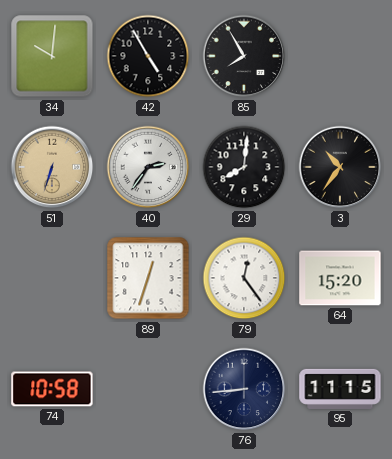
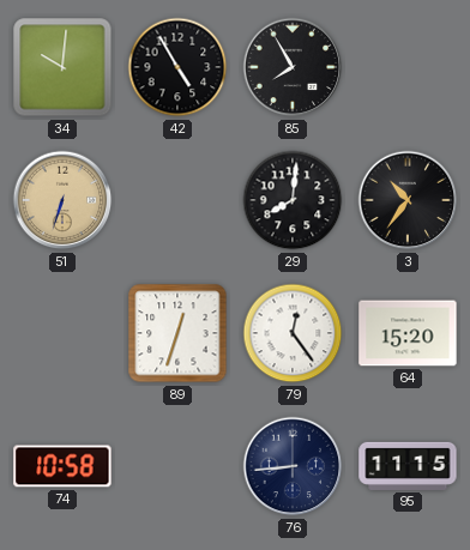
40: 2:36 -> none (148, 167)
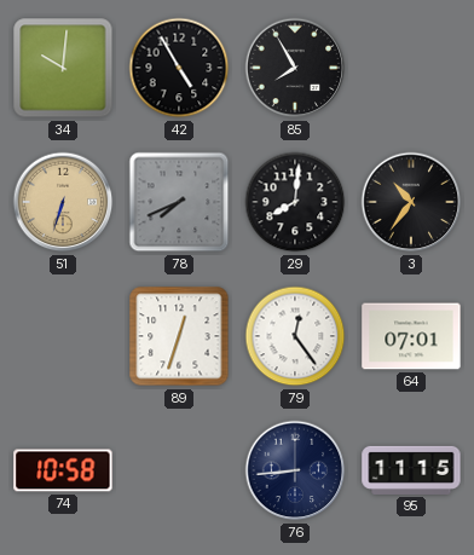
78: none -> 7:41 (179, 202)
64: 15:20 -> 07:01 (411, 336)
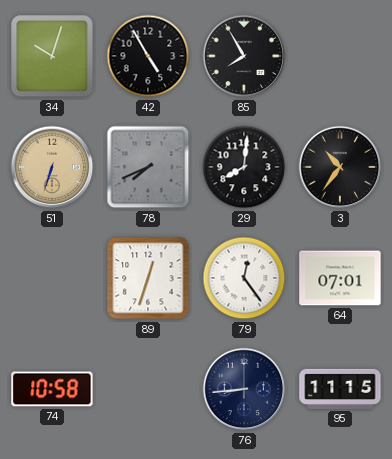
34: 10:01 -> 10:03 (52, 56)
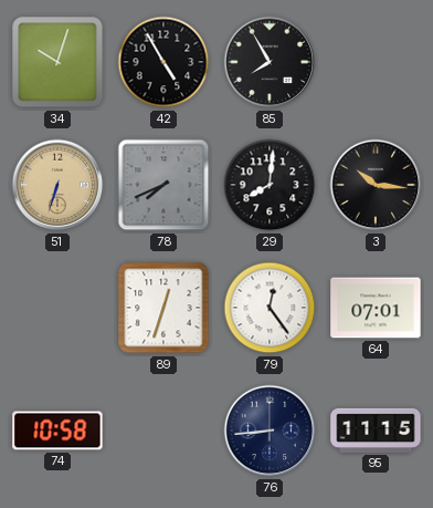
3: 10:36 -> 10:16 (376, 185)
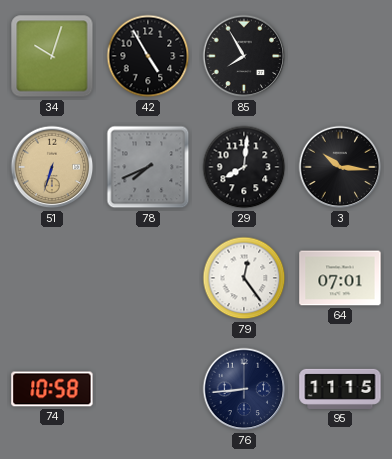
89: 12:33 -> none (163, 308)
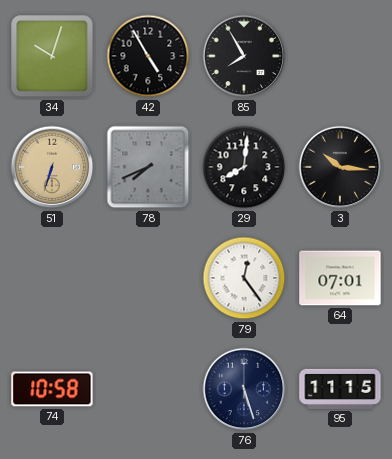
76: 8:44 -> 5:27 (244, 389)
